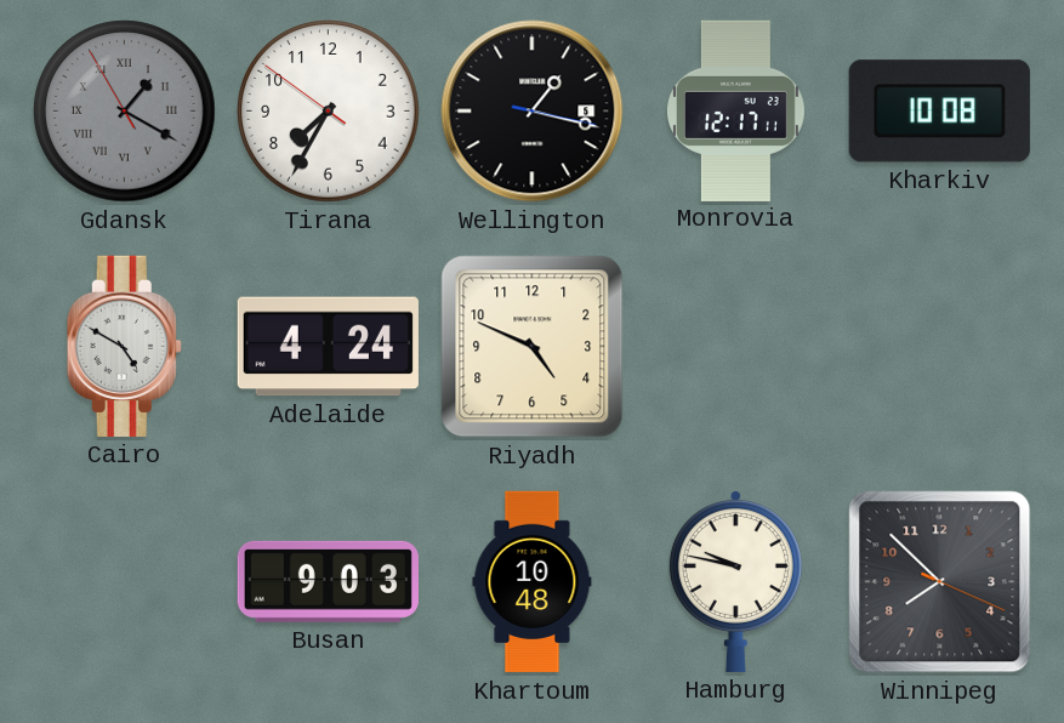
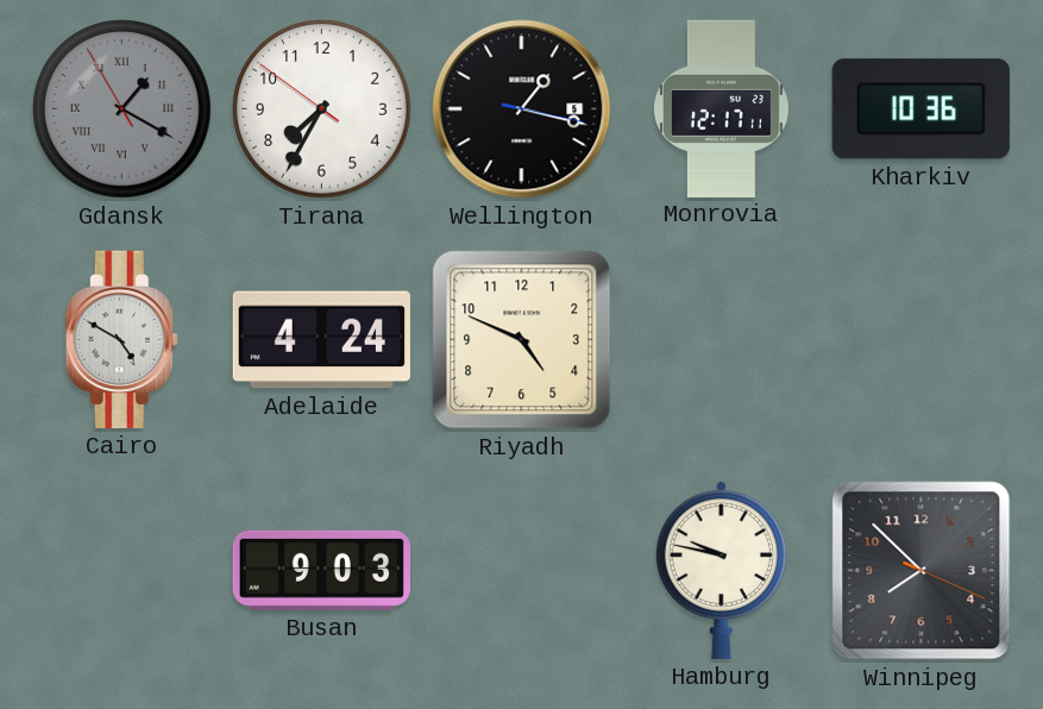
Kharkiv: 10:08 -> 10:36 (921, 109)
Khartoum: 10:48 -> none (533, 582)
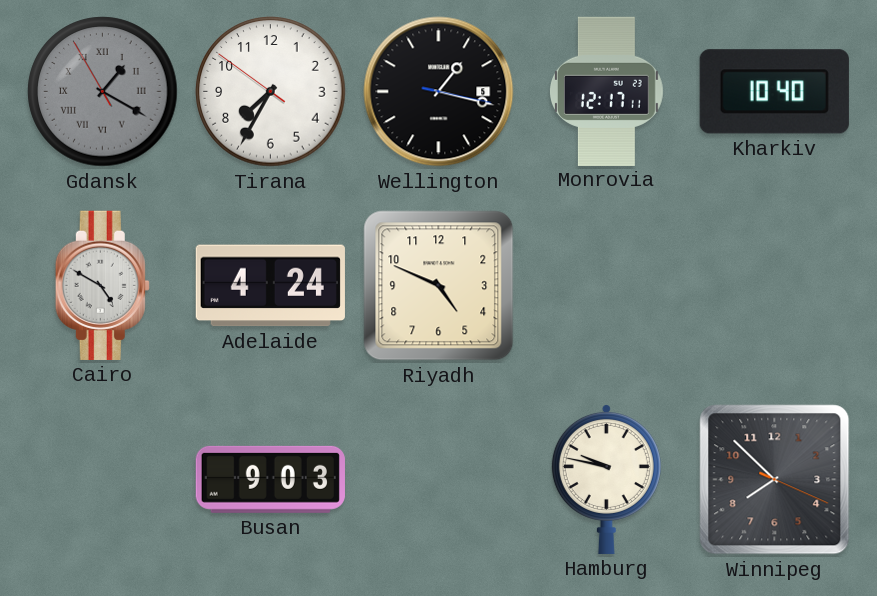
Kharkiv: 10:36 -> 10:40 (774, 92)
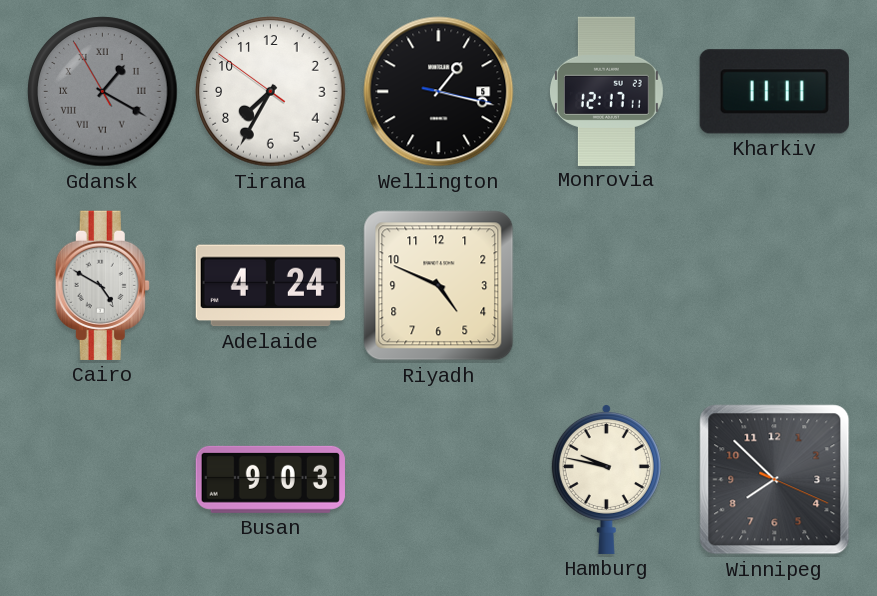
Kharkiv: 10:40 -> 11:11 (774, 92)
